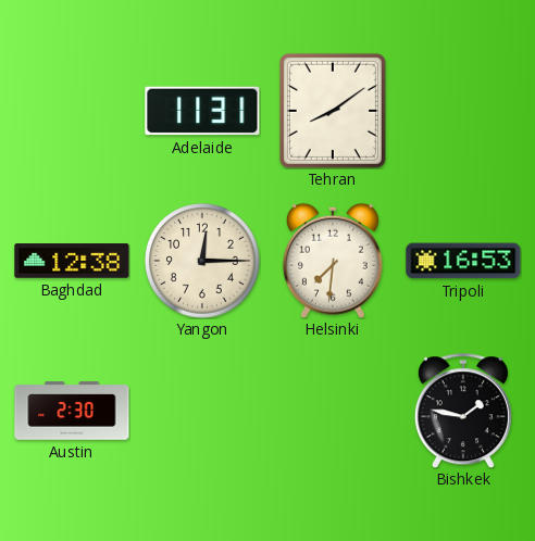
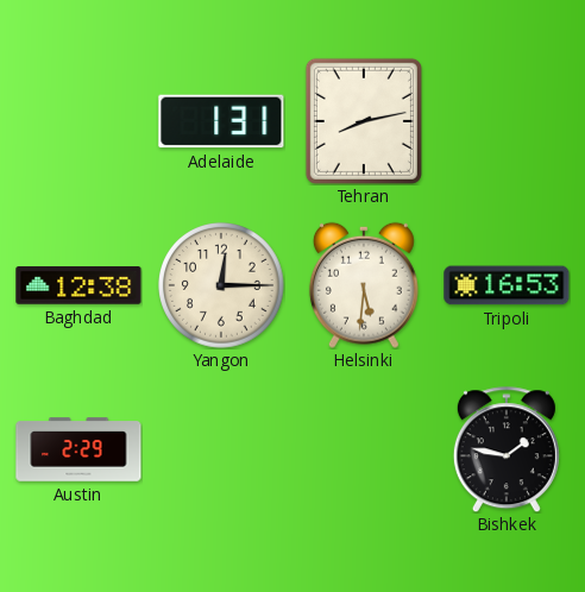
Adelaide: 11:31 -> 1:31 (221, 121)
Tehran: 8:09 -> 8:13 (364, 121)
Helsinki: 7:31 -> 5:31 (364, 285)
Austin: 2:30 -> 2:29 (78, 449)
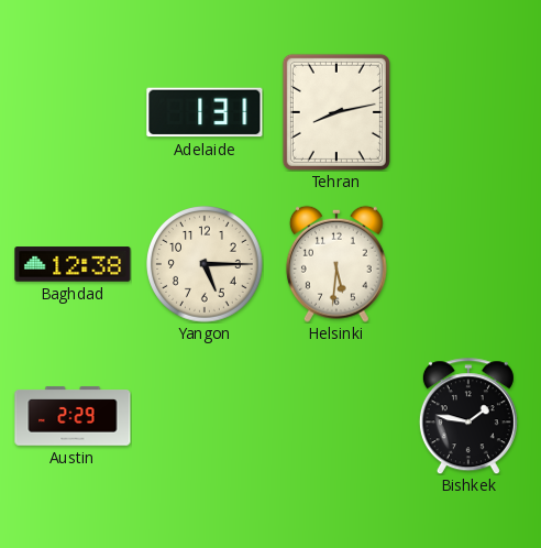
Yangon: 12:15 -> 5:15 (206, 265)
Tripoli: 16:53 -> none (507, 285)
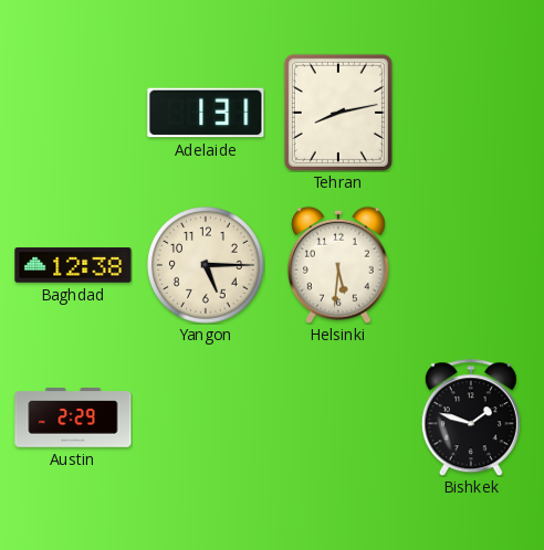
Bishkek: 1:47 -> 1:48 (471, 417)
